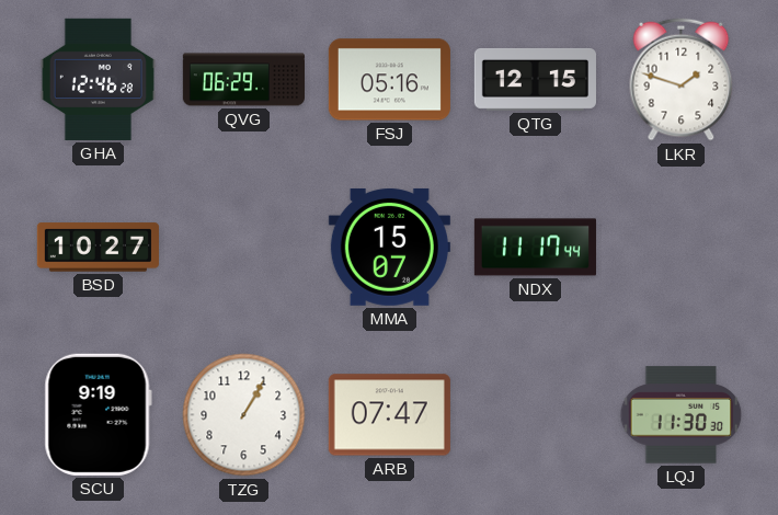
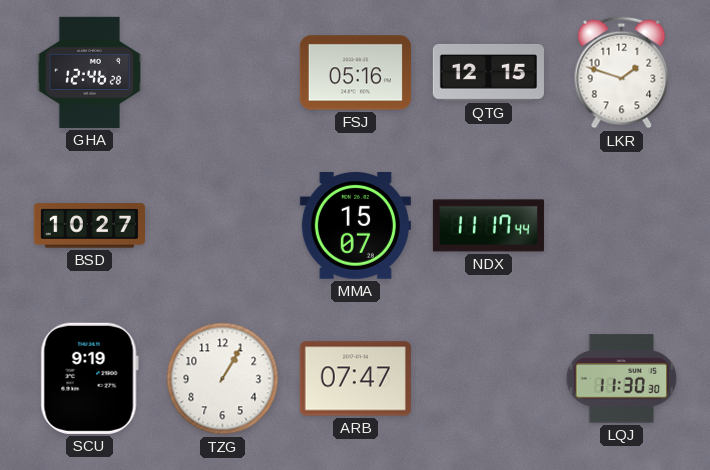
QVG: 06:29 -> none (243, 80)
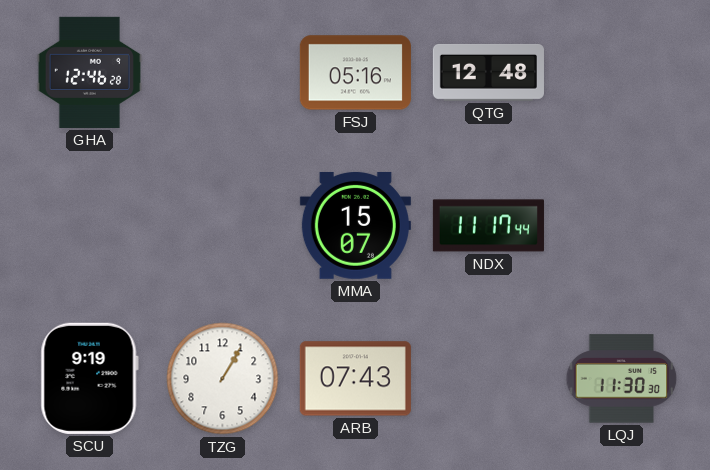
QTG: 12:15 -> 12:48 (488, 73)
LKR: 1:48 -> none (622, 73)
BSD: 10:27 -> none (89, 226)
ARB: 07:47 -> 07:43 (355, 379)
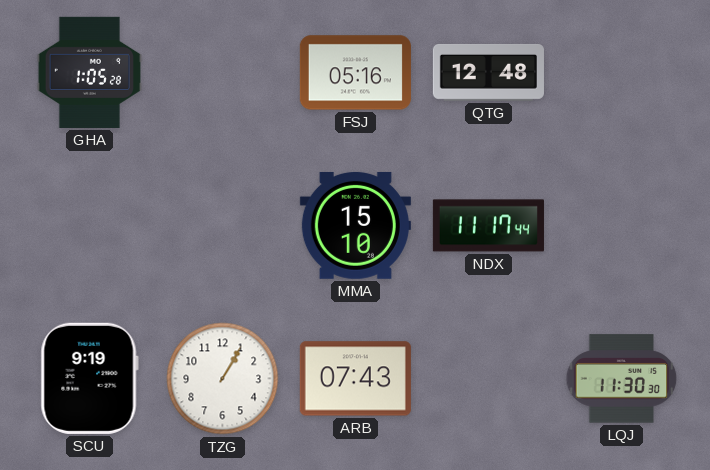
GHA: 12:46 -> 1:05 (89, 72)
MMA: 15:07 -> 15:10 (355, 226)
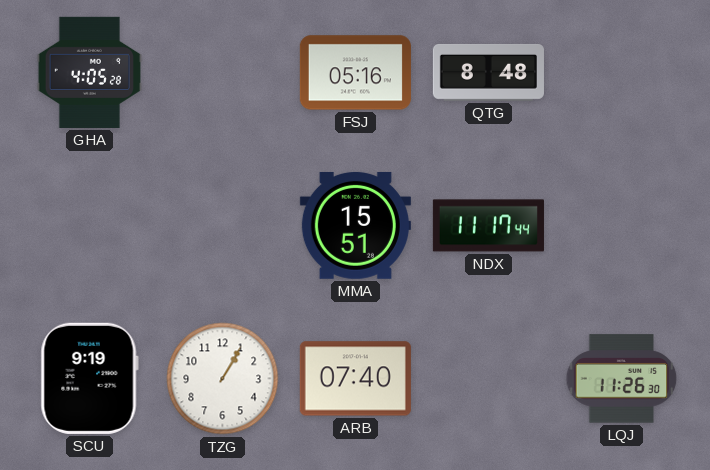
GHA: 1:05 -> 4:05 (89, 72)
QTG: 12:48 -> 8:48 (488, 73)
MMA: 15:10 -> 15:51 (355, 226)
ARB: 07:43 -> 07:40 (355, 379)
LQJ: 11:30 -> 11:26 (622, 379)
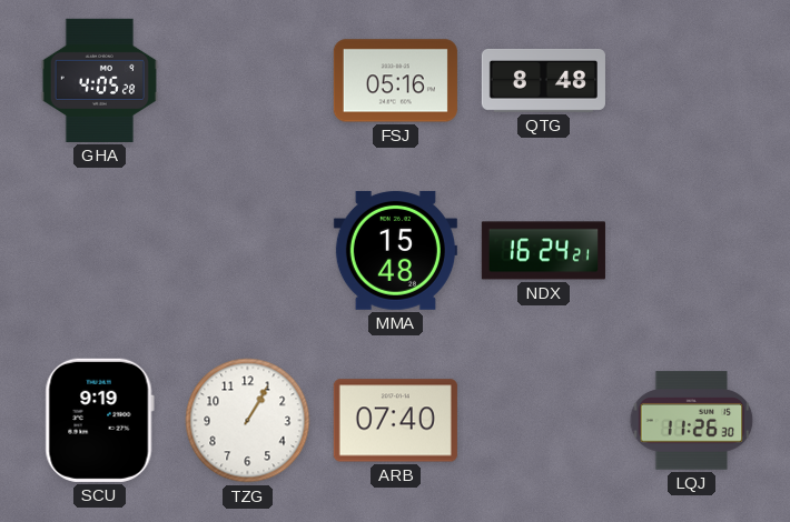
MMA: 15:51 -> 15:48 (395, 251)
NDX: 11:17 -> 16:24 (543, 251)
